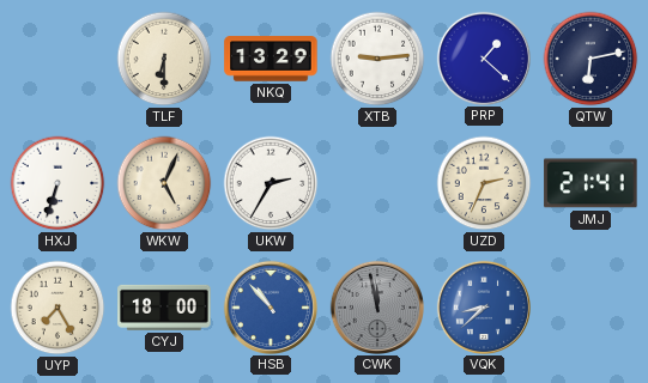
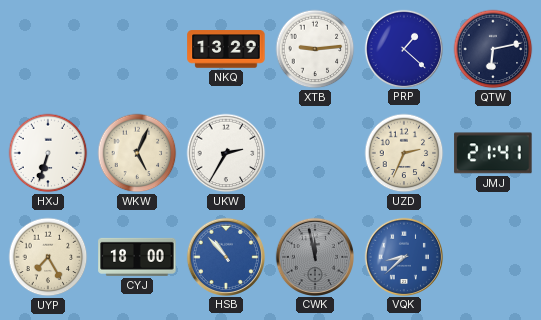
TLF: 6:30 -> none (164, 59)
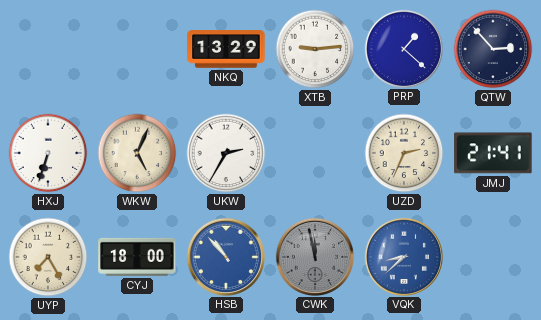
QTW: 6:13 -> 2:53 (493, 49)
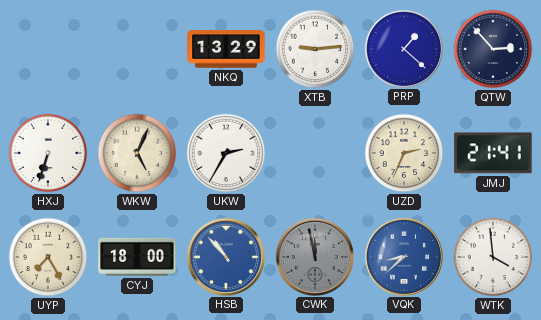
WTK: none -> 3:59 (493, 257)
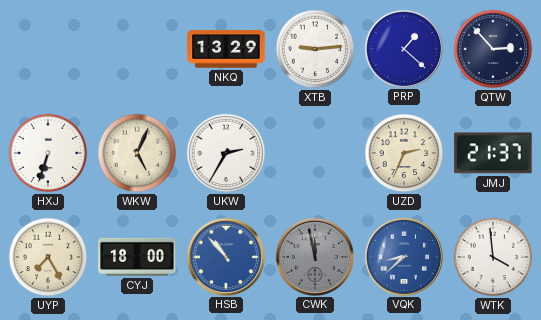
JMJ: 21:41 -> 21:37 (493, 153)
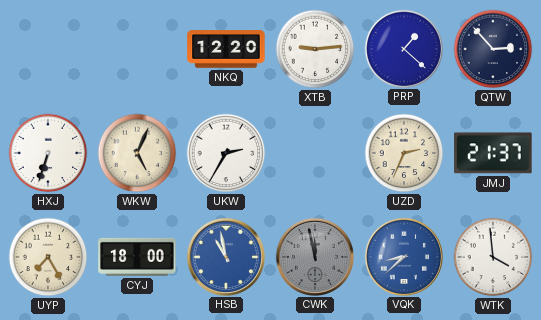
NKQ: 13:29 -> 12:20 (226, 49)
HSB: 10:53 -> 10:58 (225, 256)
